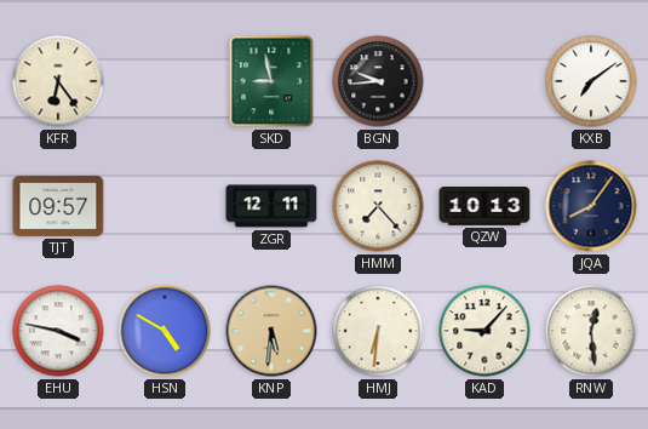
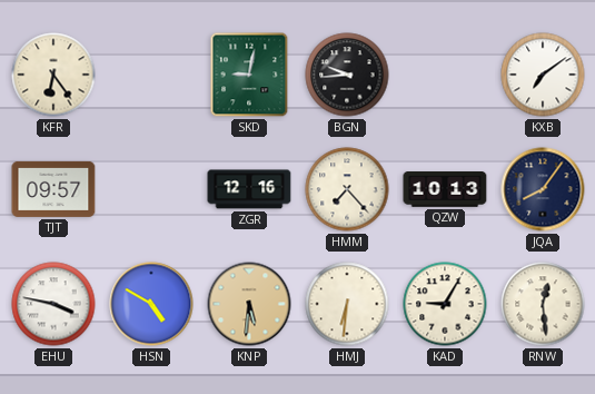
SKD: 8:58 -> 9:02 (249, 75)
ZGR: 12:11 -> 12:16 (249, 189)
KAD: 9:07 -> 9:05 (445, 304)
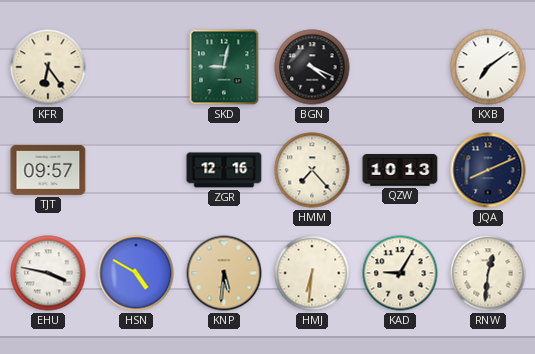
BGN: 9:44 -> 4:19 (312, 67)
JQA: 8:06 -> 8:11 (488, 170)
RNW: 12:29 -> 12:31 (488, 273)
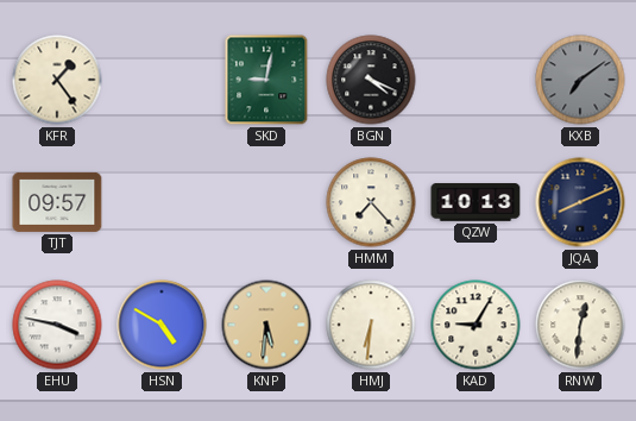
KFR: 6:24 -> 1:24 (57, 80)
KXB dial: white -> grey (580, 80)
ZGR: 12:16 -> none (224, 170)
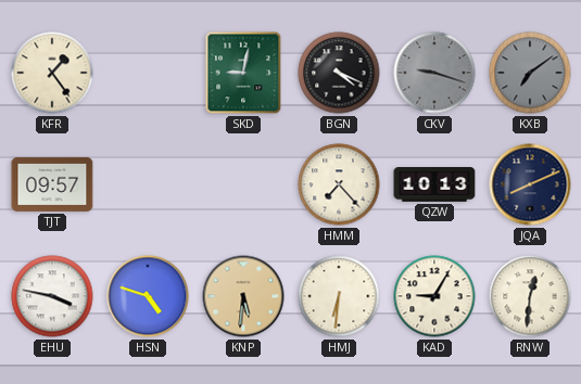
CKV: none -> 9:18 (434, 73)
HSN: 4:50 -> 4:48 (148, 296)
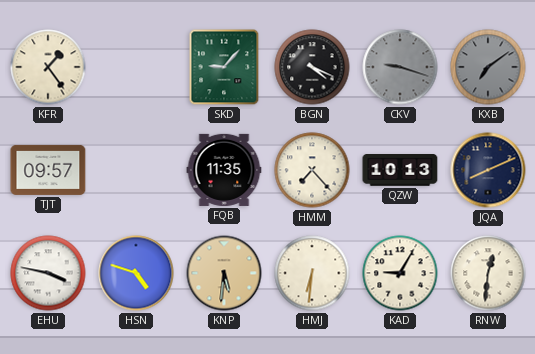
SKD: 9:02 -> 9:07 (224, 67)
FQB: none -> 11:35 (224, 170)
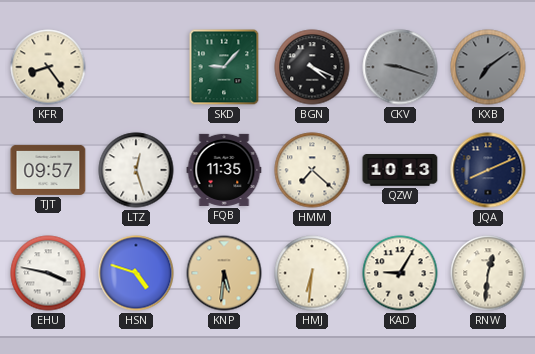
KFR: 1:24 -> 8:24 (48, 67)
LTZ: none -> 12:27 (136, 170)
HMM: 7:23 -> 7:22 (312, 170)
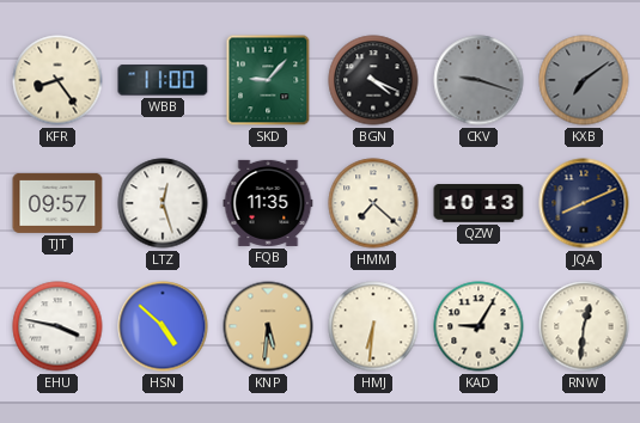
WBB: none -> 11:00 (163, 80)
HSN: 4:48 -> 4:52 (163, 326)
